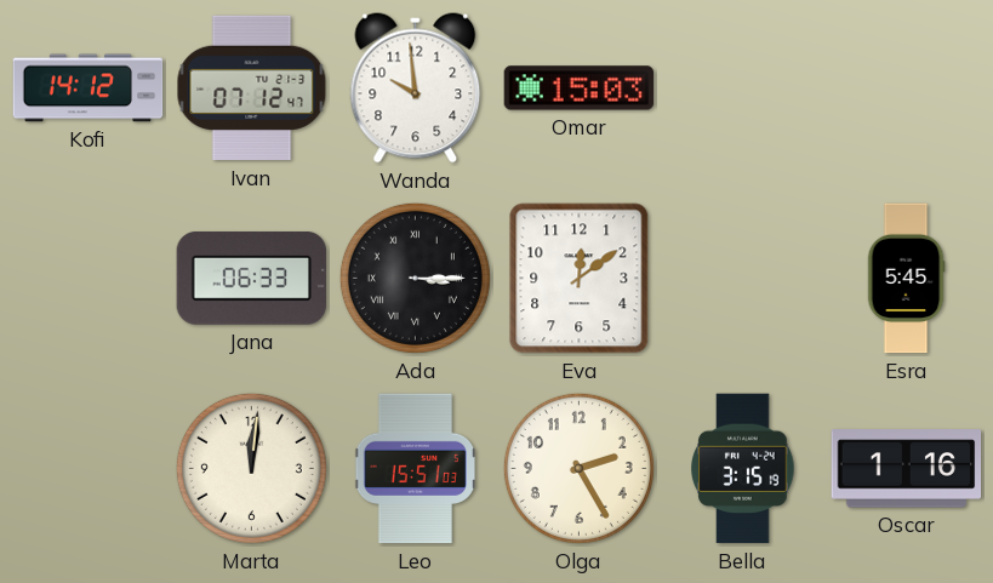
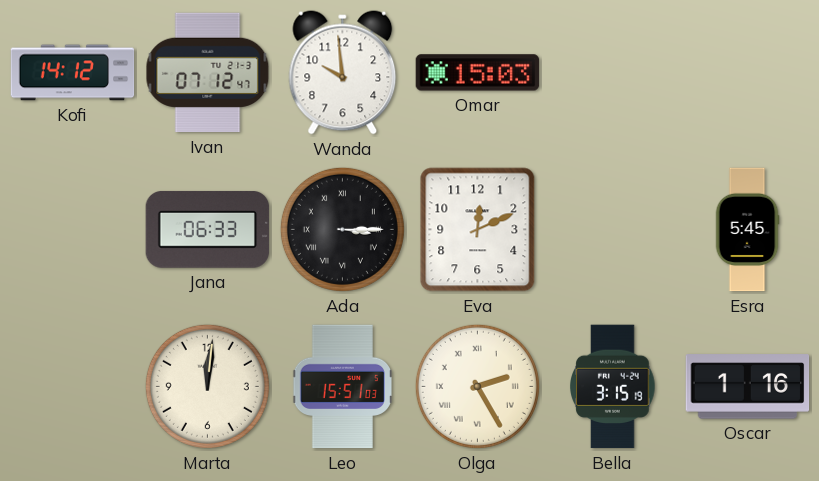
Eva: 12:09 -> 12:11 (478, 230)
Olga numerals: Arabic -> Roman (477, 386)
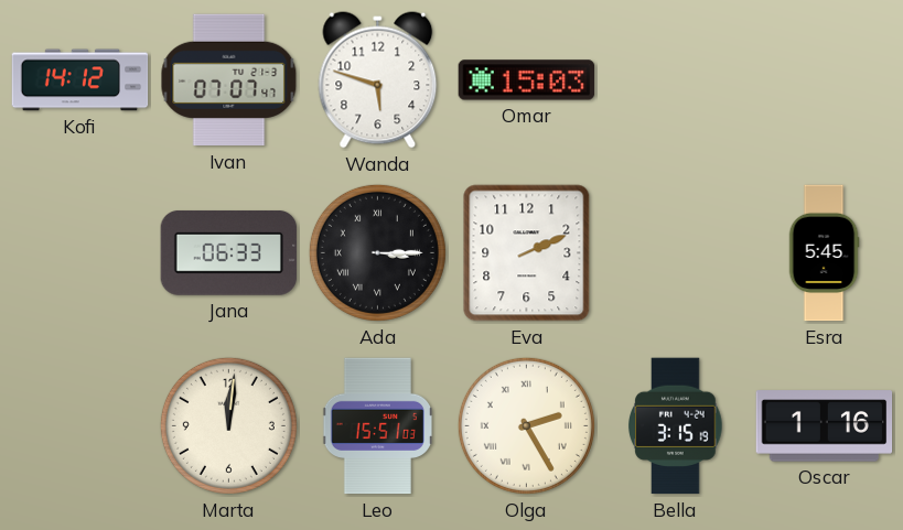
Ivan: 07:12 -> 07:07 (229, 80)
Wanda: 9:59 -> 5:48 (378, 80)
Eva: 12:11 -> 2:11 (527, 253)
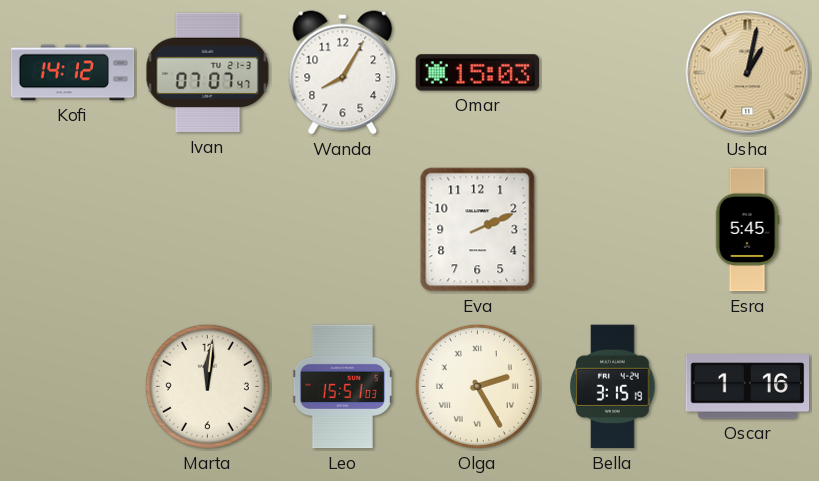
Wanda: 5:48 -> 8:05 (343, 73)
Usha: none -> 1:02 (748, 73)
Jana: 06:33 -> none (229, 252)
Ada: 3:15 -> none (377, 252)
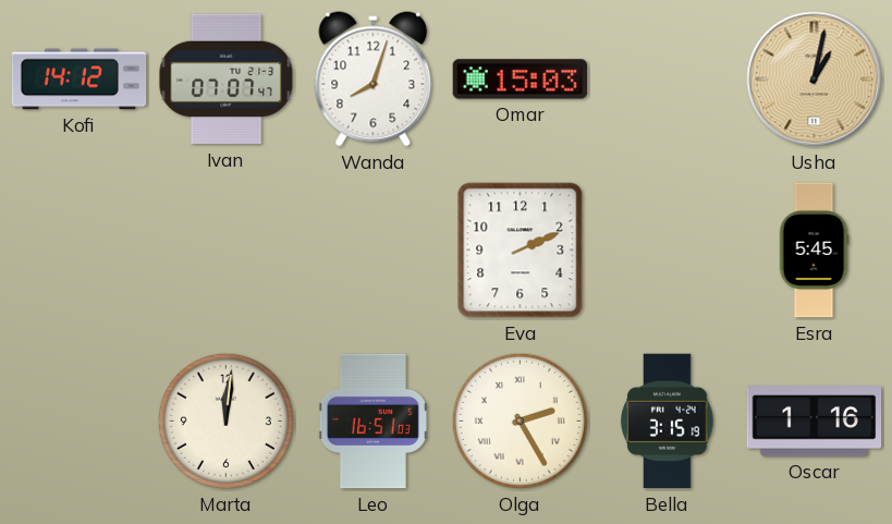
Wanda: 8:05 -> 8:03 (374, 80)
Leo: 15:51 -> 16:51 (372, 422)
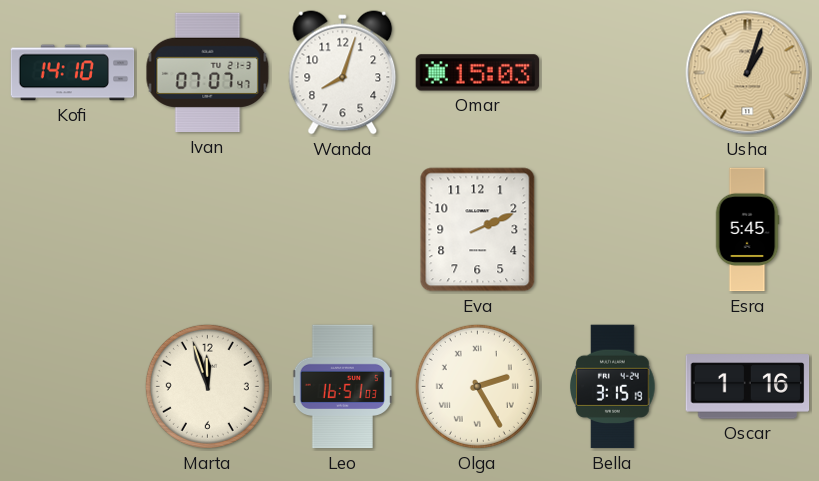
Kofi: 14:12 -> 14:10 (73, 73)
Usha: 1:02 -> 1:03 (748, 73)
Marta: 12:01 -> 11:57 (207, 386)
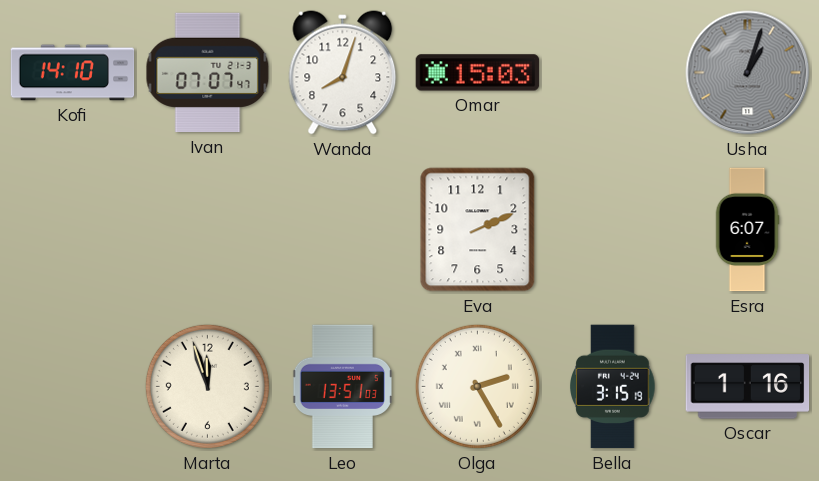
Usha dial: champagne -> grey (748, 73)
Esra: 5:45 -> 6:07 (747, 230)
Leo: 16:51 -> 13:51 (342, 387)
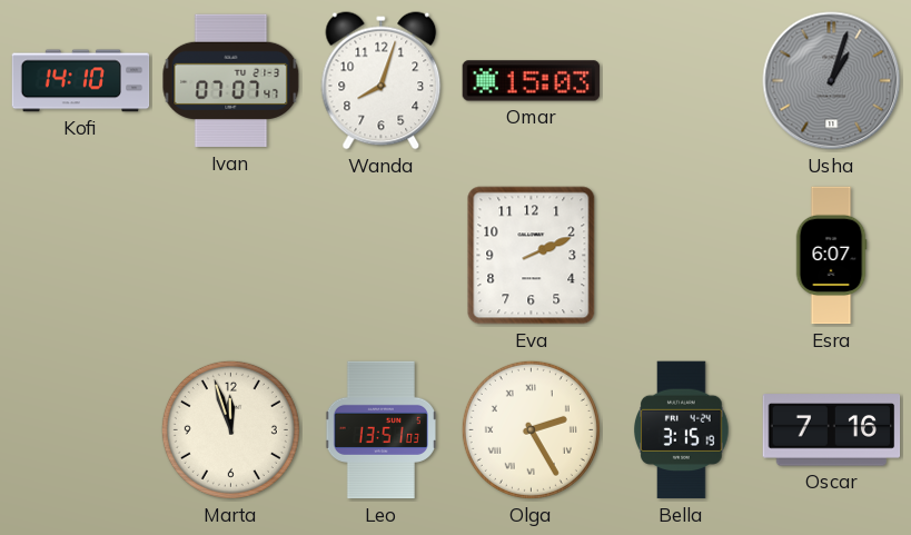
Oscar: 1:16 -> 7:16 (832, 430)
